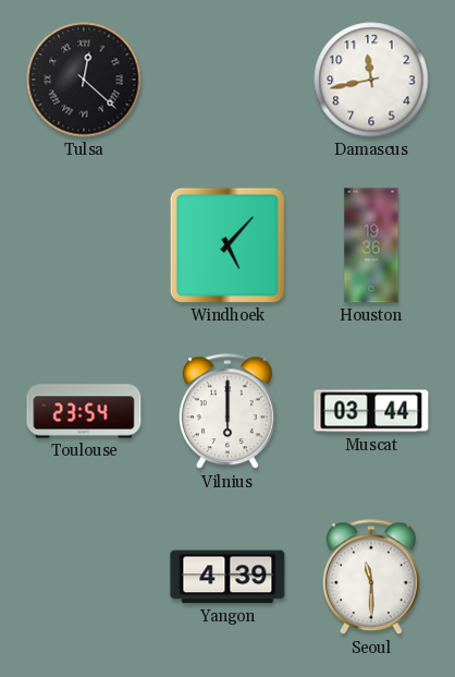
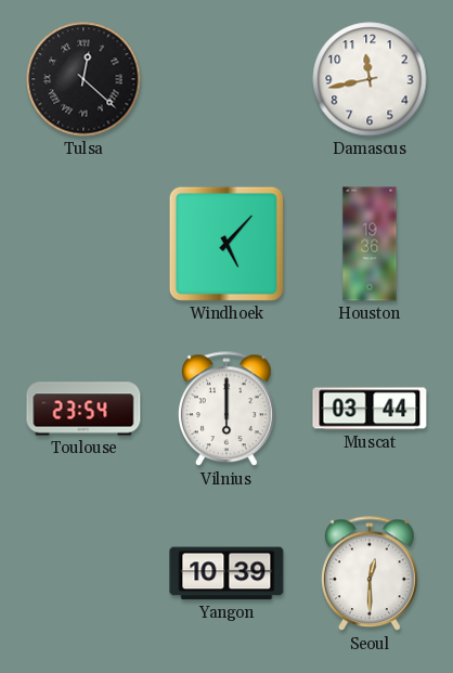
Yangon: 4:39 -> 10:39 (226, 573)
Seoul: 11:30 -> 12:30 (370, 574)
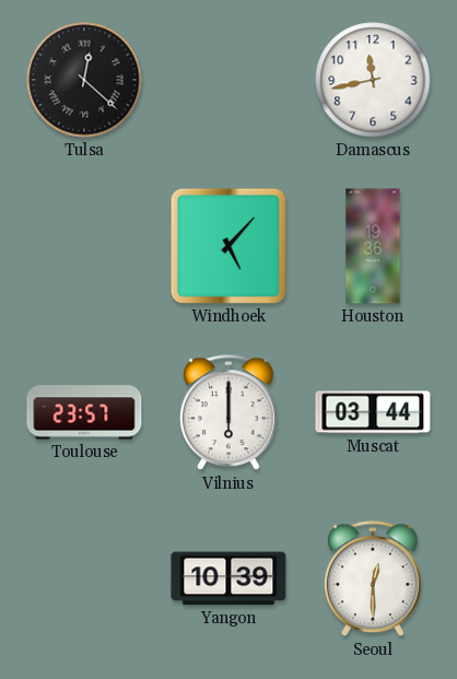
Toulouse: 23:54 -> 23:57 (84, 412)
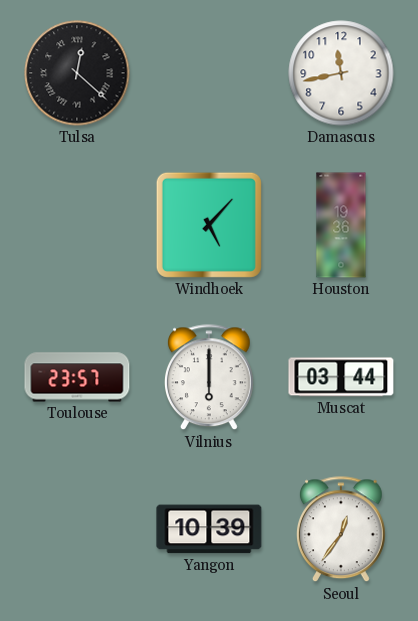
Seoul: 12:30 -> 12:36 (341, 530)
